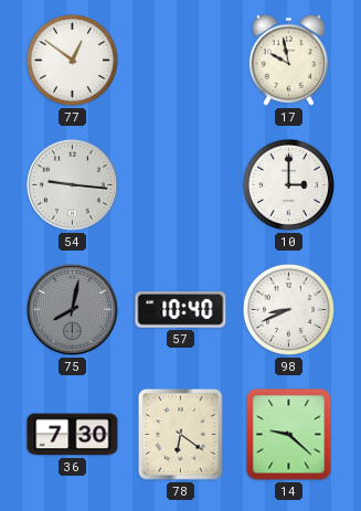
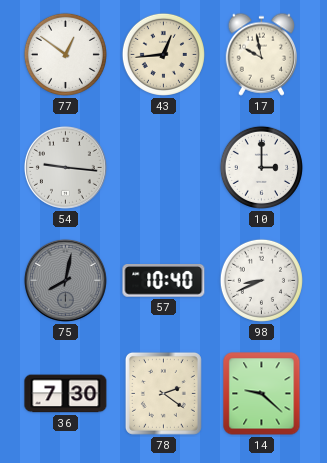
43: none -> 12:44 (163, 54)
78: 6:21 -> 2:21 (163, 393)
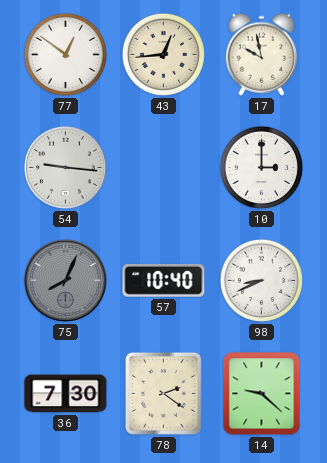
75: 8:02 -> 8:04 (65, 280)
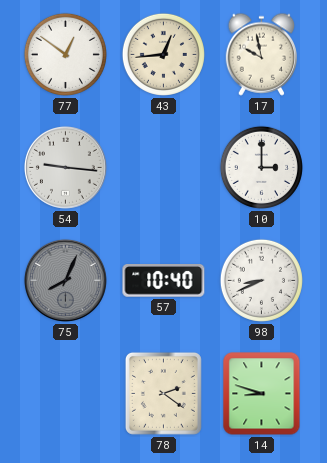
36: 7:30 -> none (66, 394)
14: 9:22 -> 8:48 (262, 394)
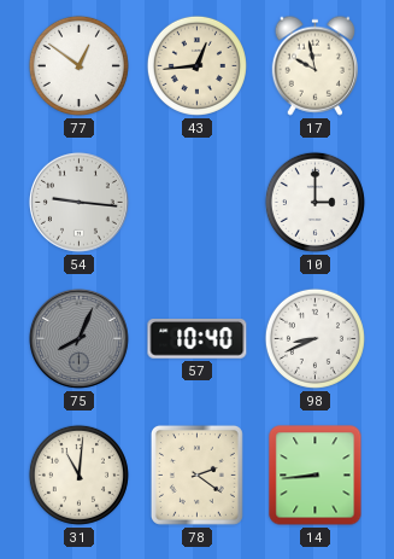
31: none -> 11:01 (78, 474)
14: 8:48 -> 8:44 (316, 476)
